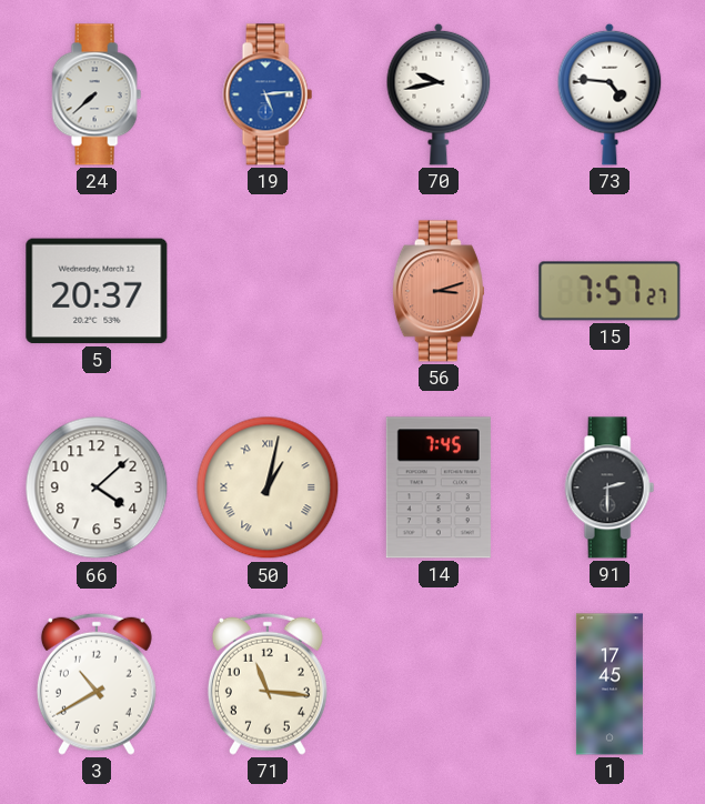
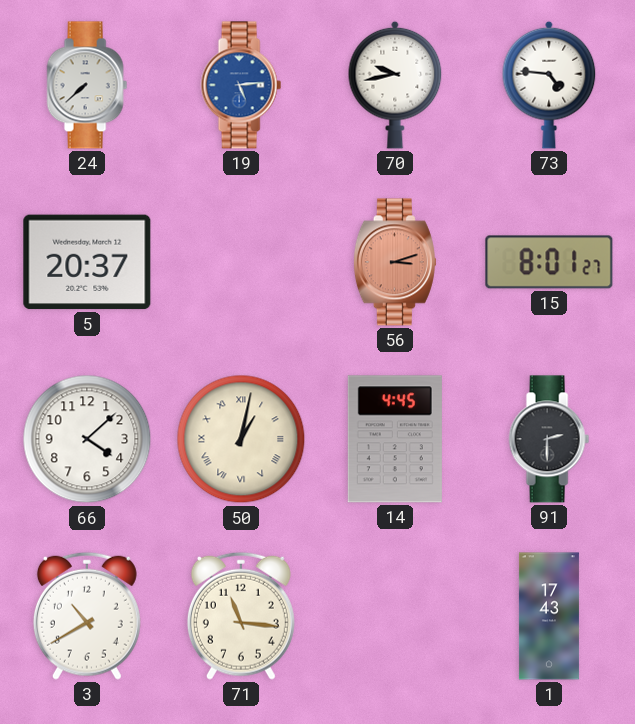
15: 7:57 -> 8:01 (549, 262)
14: 7:45 -> 4:45 (395, 439)
1: 17:45 -> 17:43 (549, 616)
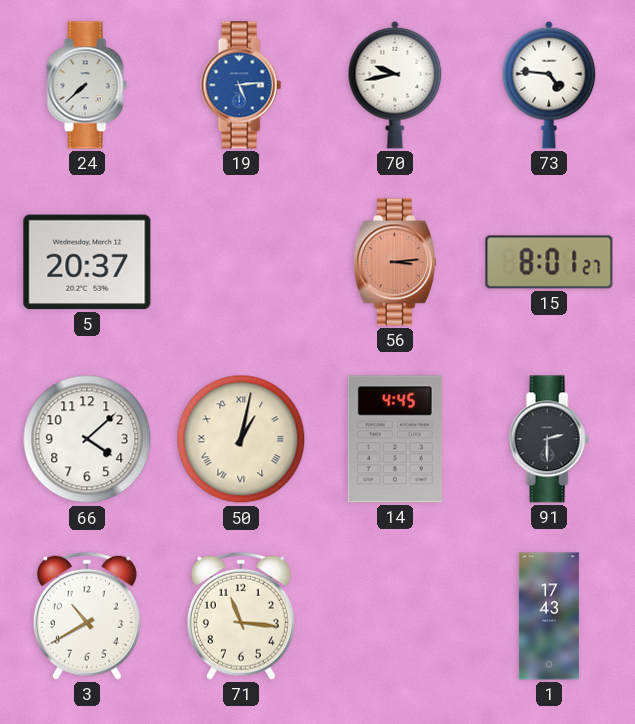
56: 3:12 -> 3:14 (395, 262)
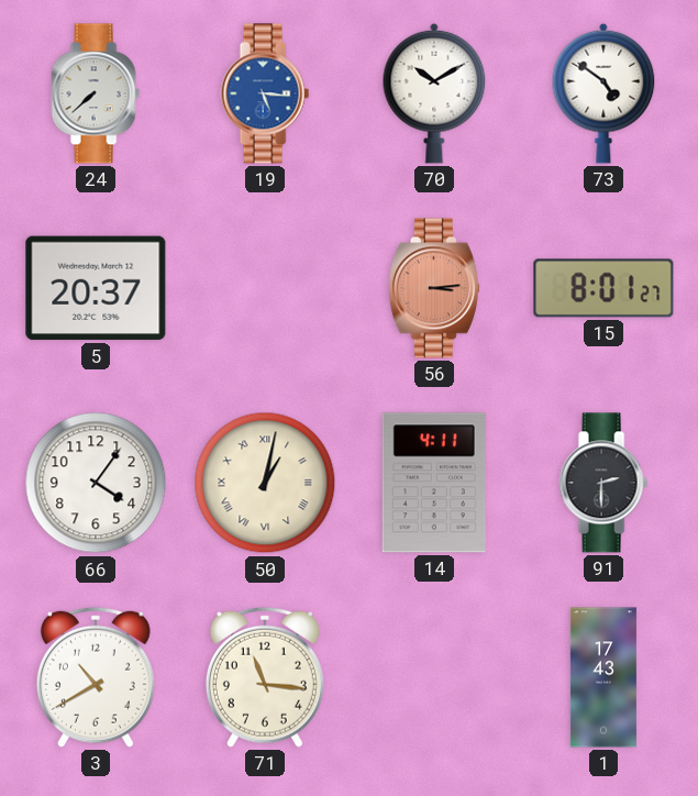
19: 5:14 -> 5:16 (265, 93)
70: 9:43 -> 10:10 (434, 93)
73: 4:46 -> 4:51 (603, 93)
66: 4:08 -> 4:06 (96, 483)
14: 4:45 -> 4:11 (434, 483)
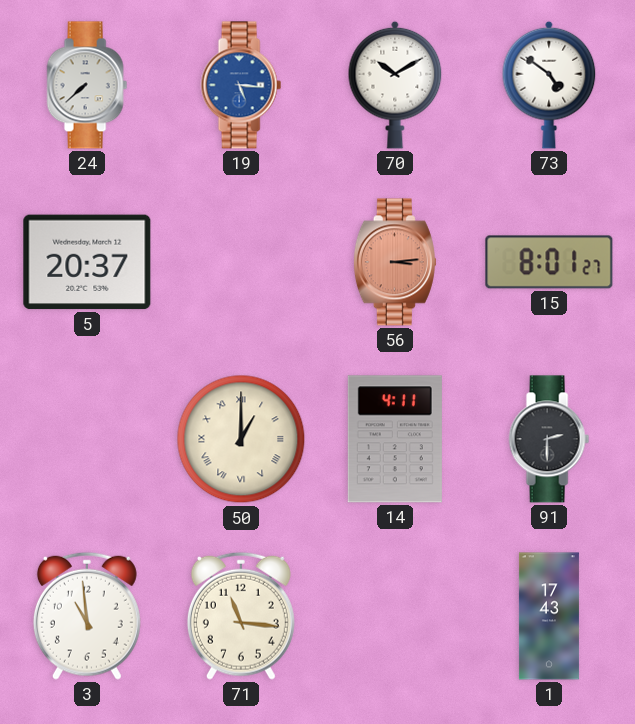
66: 4:06 -> none (96, 483)
50: 1:02 -> 1:00 (241, 439)
3: 10:40 -> 10:59 (87, 616)
